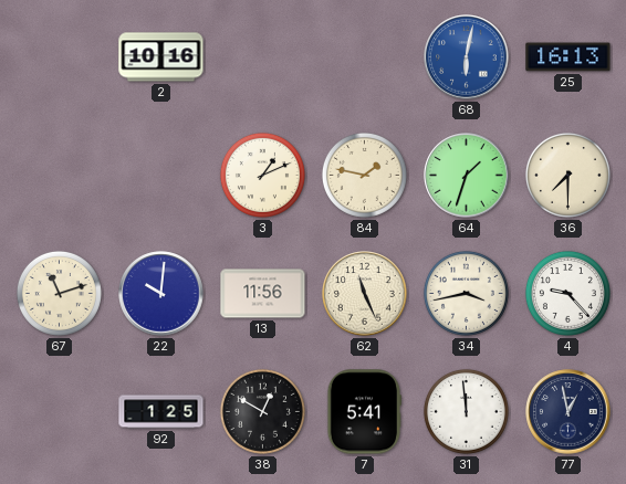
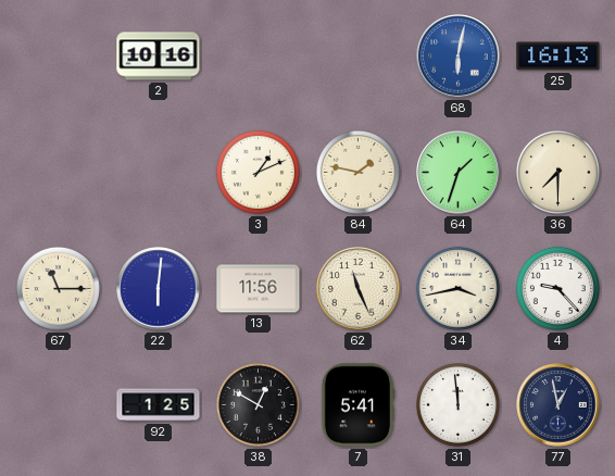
67: 11:12 -> 11:15 (58, 288)
22: 10:01 -> 6:01 (159, 289)
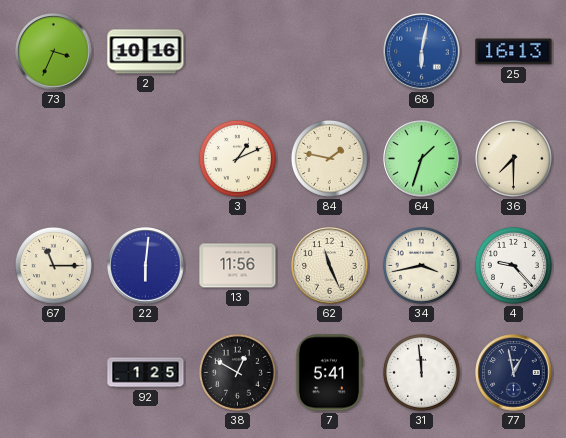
73: none -> 3:34 (54, 52)
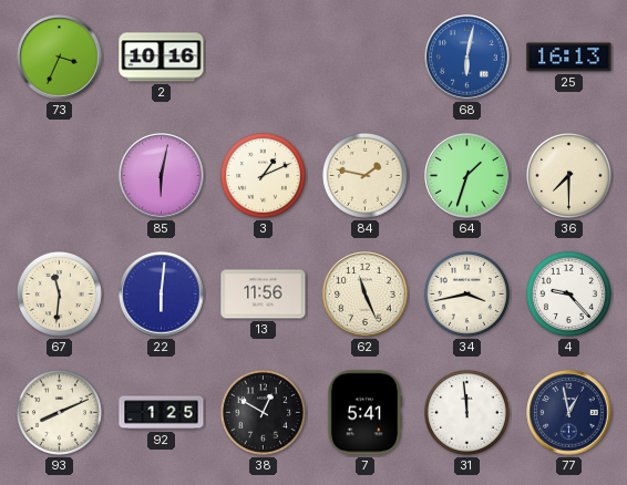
85: none -> 6:02 (162, 176)
67: 11:15 -> 11:31 (59, 293)
93: none -> 8:11 (59, 412)
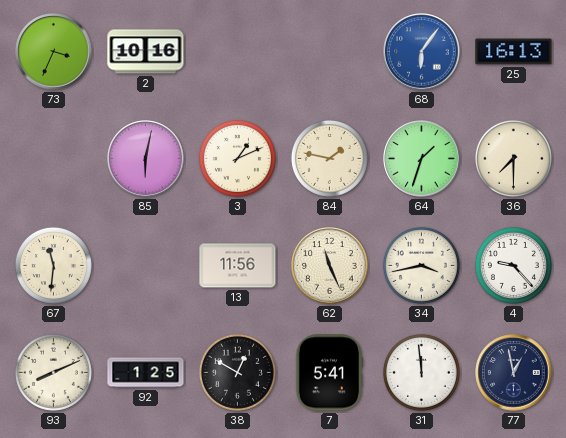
68: 6:02 -> 6:06 (422, 52)
22: 6:01 -> none (162, 295)
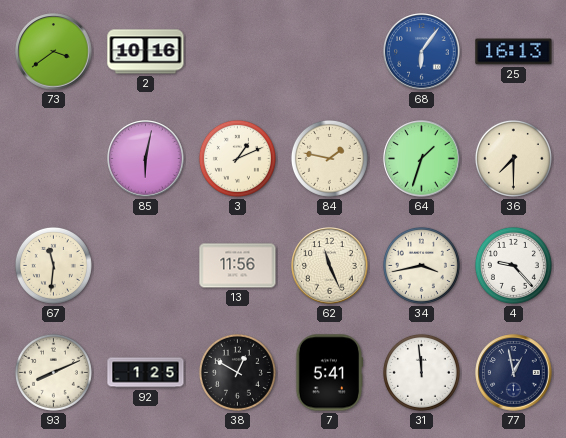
73: 3:34 -> 3:39 (54, 52)
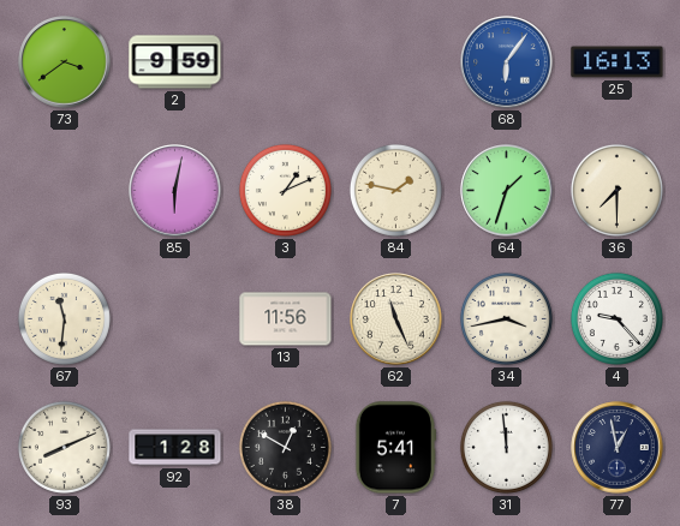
2: 10:16 -> 9:59 (175, 62)
92: 1:25 -> 1:28 (175, 448)
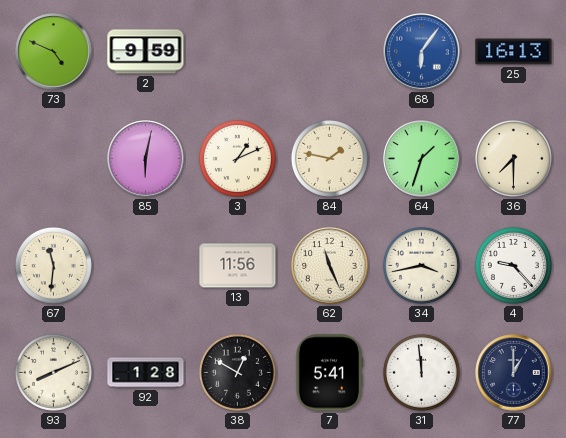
73: 3:39 -> 4:49 (54, 52)
77: 12:58 -> 1:00 (514, 373)
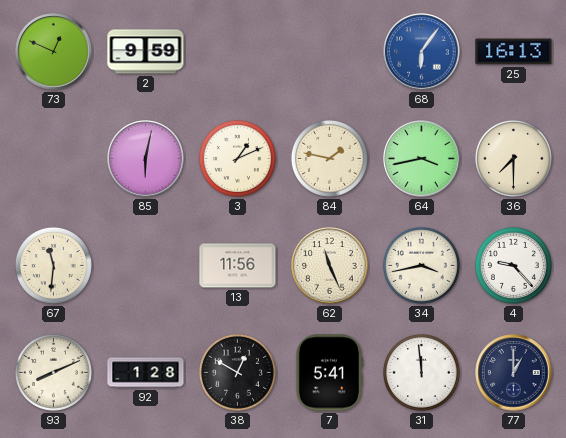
73: 4:49 -> 12:49 (54, 52)
64: 1:33 -> 3:43 (422, 159)
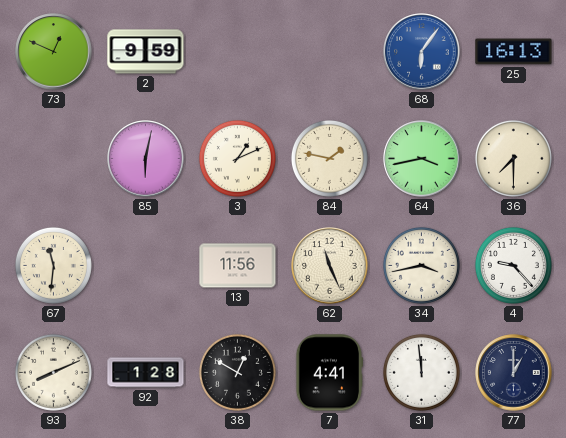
7: 5:41 -> 4:41 (328, 373)
